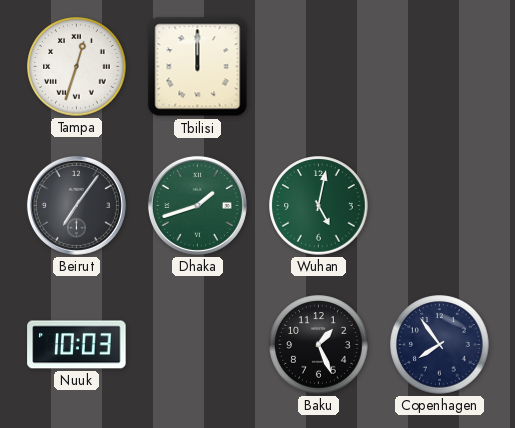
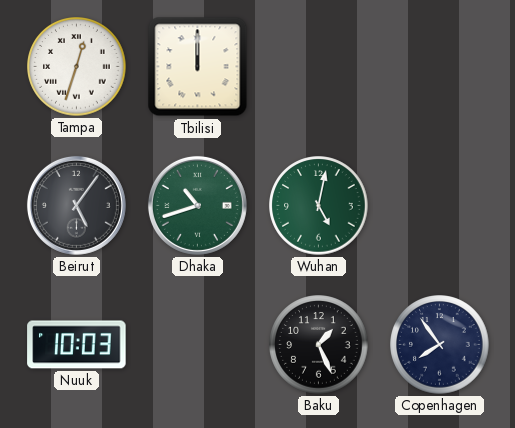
Beirut: 7:06 -> 5:06 (76, 205)
Dhaka: 1:42 -> 10:42 (197, 205)
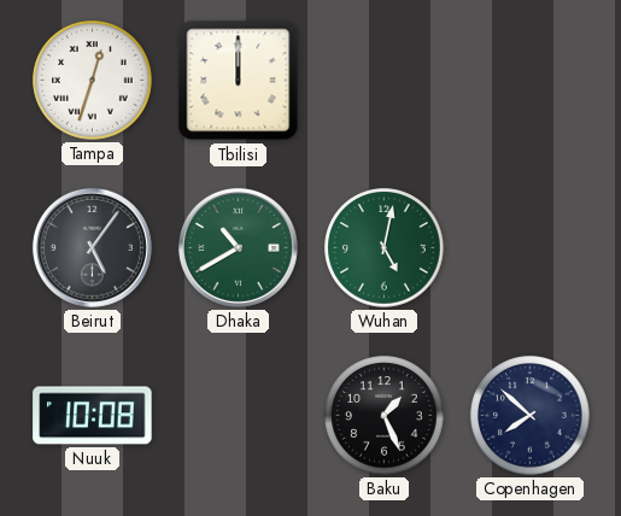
Dhaka: 10:42 -> 10:40 (238, 247)
Nuuk: 10:03 -> 10:08 (93, 416)
Copenhagen: 7:54 -> 7:52 (531, 416)
